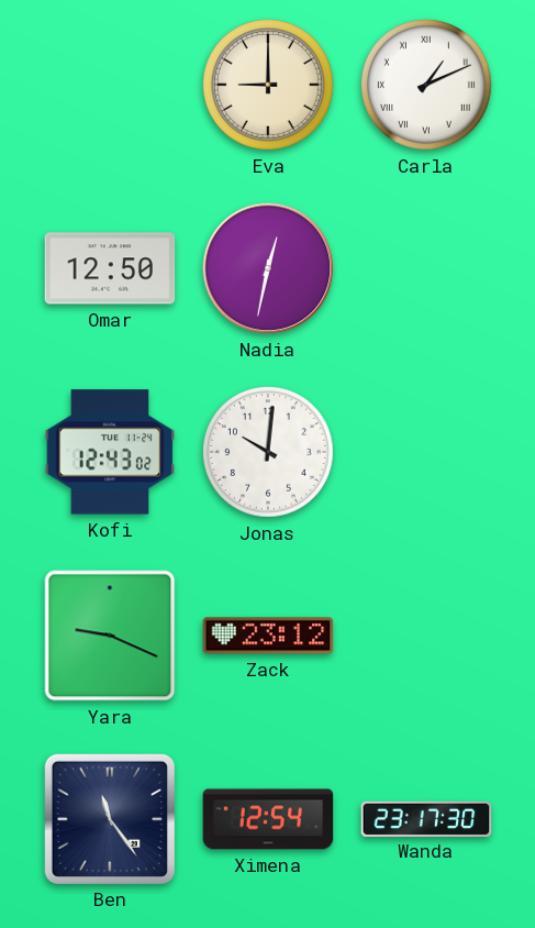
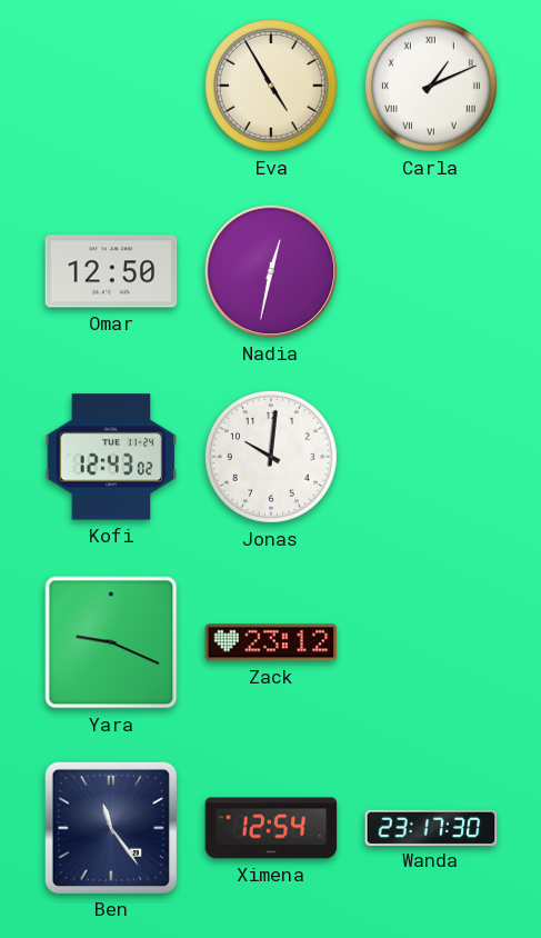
Eva: 9:00 -> 4:55 (271, 86)
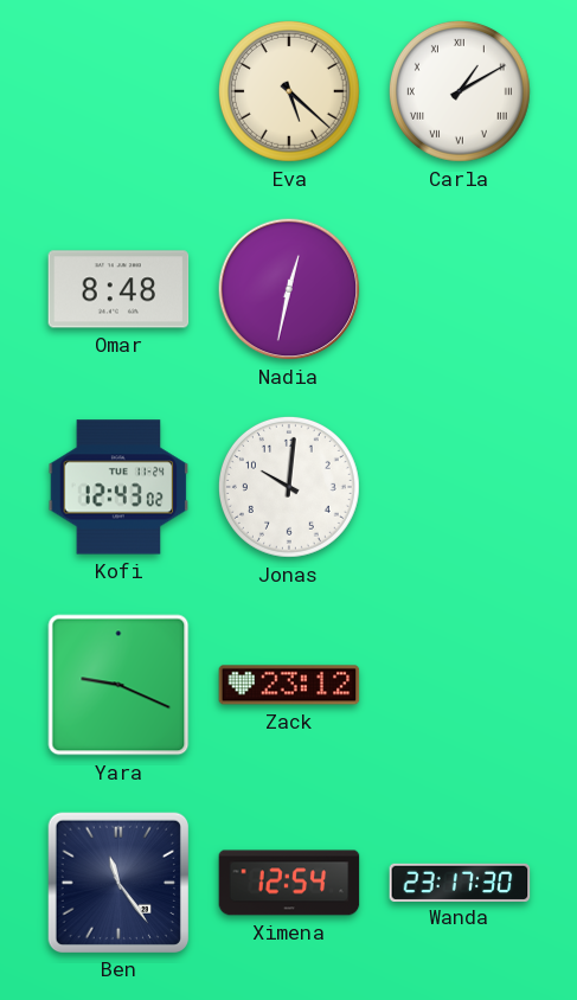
Eva: 4:55 -> 5:22 (289, 91)
Carla: 1:11 -> 1:10 (460, 91)
Omar: 12:50 -> 8:48 (118, 289)
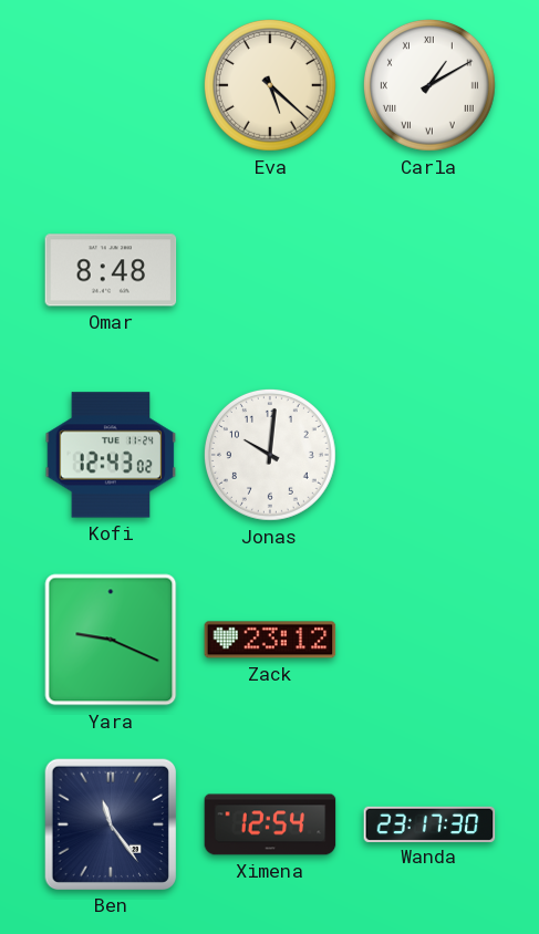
Nadia: 12:32 -> none (289, 289)
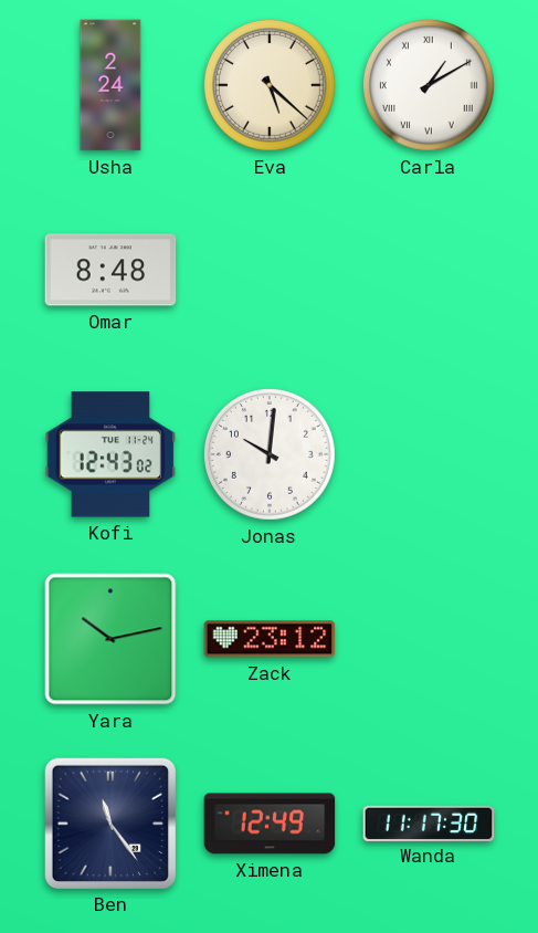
Usha: none -> 2:24 (110, 85)
Yara: 9:19 -> 10:13 (110, 639)
Ximena: 12:54 -> 12:49 (270, 824)
Wanda: 23:17 -> 11:17 (429, 822)
